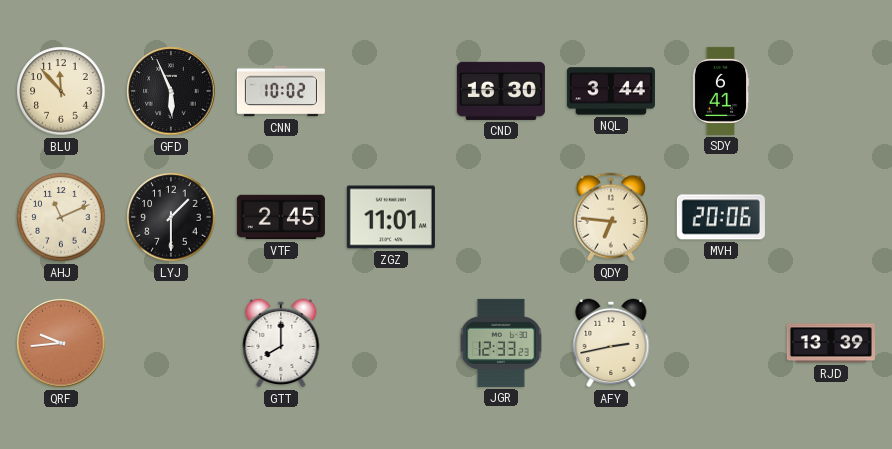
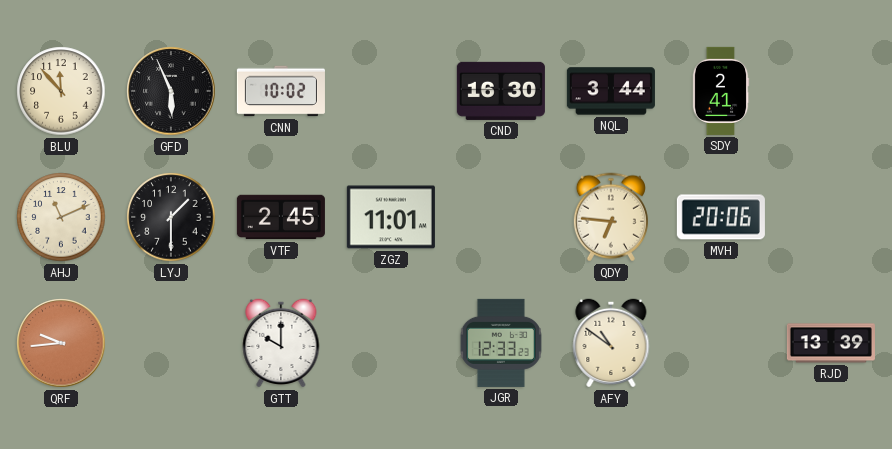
SDY: 6:41 -> 2:41 (721, 91)
GTT: 8:00 -> 10:00 (281, 343)
AFY: 2:43 -> 10:51 (611, 343)
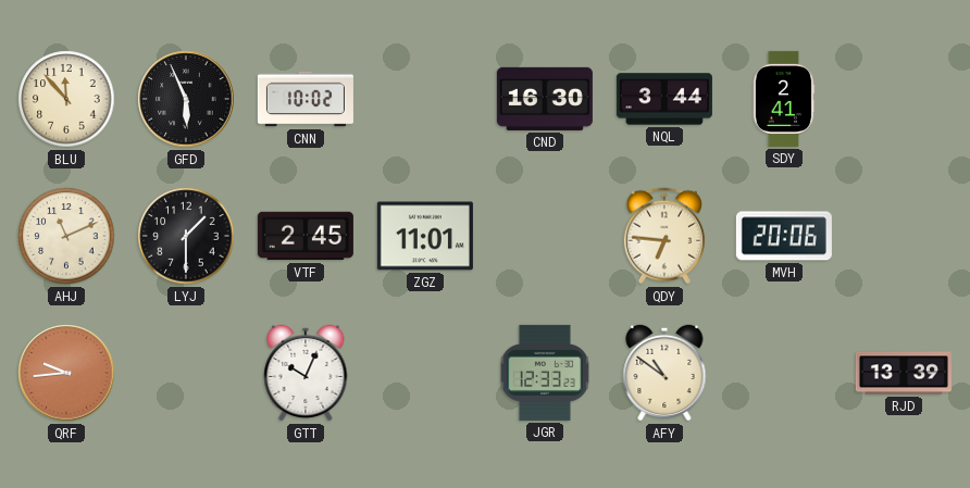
GTT: 10:00 -> 10:04 (306, 373)
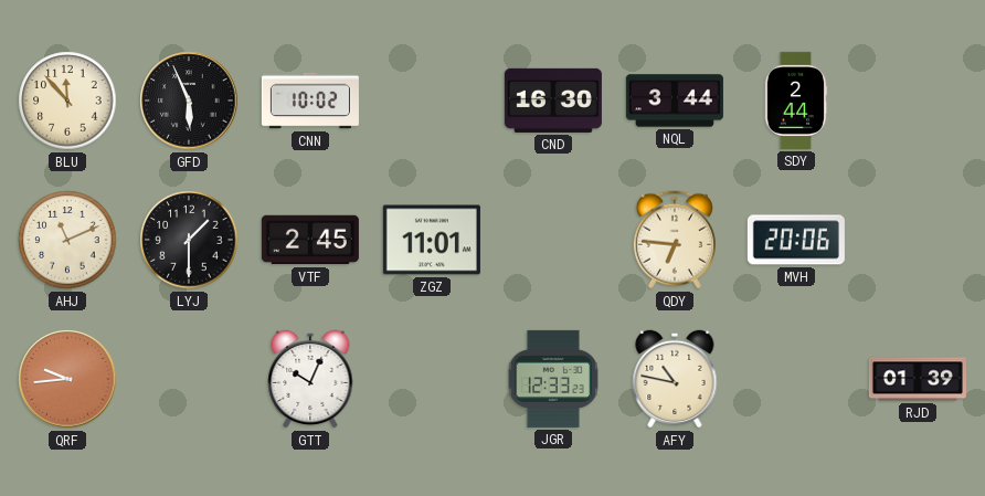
SDY: 2:41 -> 2:44 (796, 101)
AFY: 10:51 -> 10:47 (675, 379)
RJD: 13:39 -> 01:39 (918, 379)
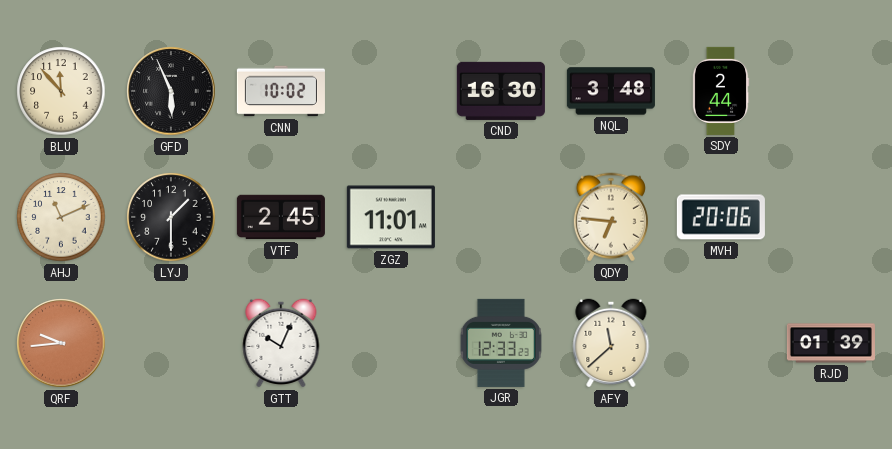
NQL: 3:44 -> 3:48 (611, 91)
AFY: 10:47 -> 11:38 (611, 343)
